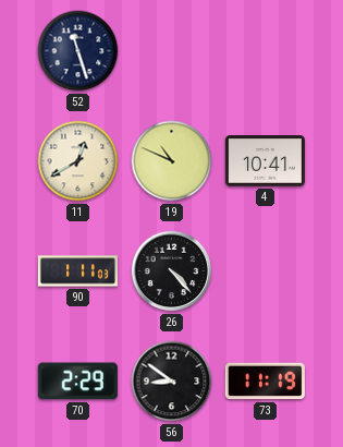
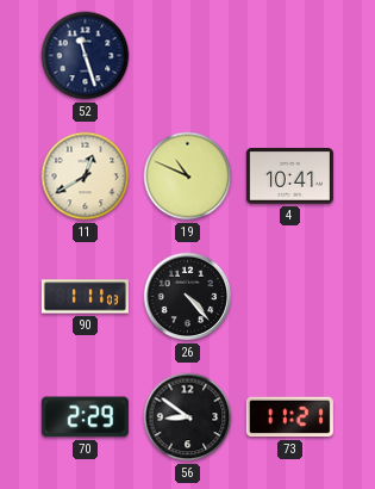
73: 11:19 -> 11:21 (289, 417)
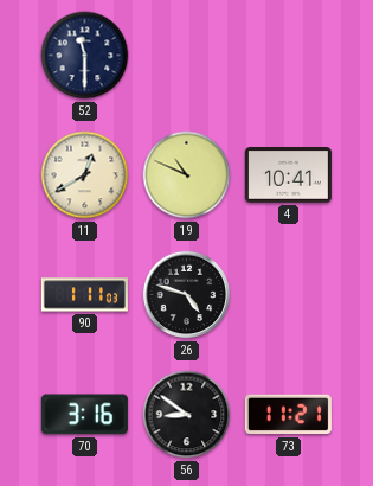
52: 11:27 -> 11:30 (85, 56)
26: 4:23 -> 4:48 (187, 295)
70: 2:29 -> 3:16 (84, 415)
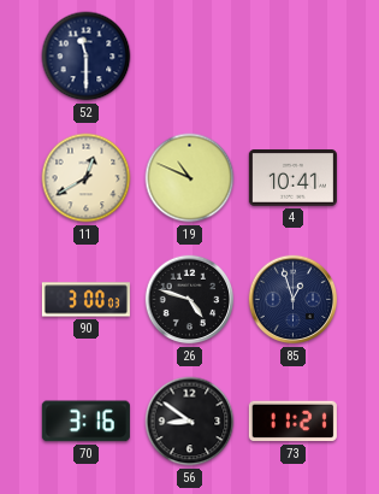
90: 1:11 -> 3:00 (85, 300)
85: none -> 12:57 (294, 300)
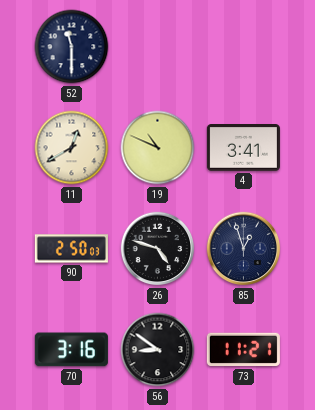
4: 10:41 -> 3:41 (243, 148)
90: 3:00 -> 2:50 (71, 249)
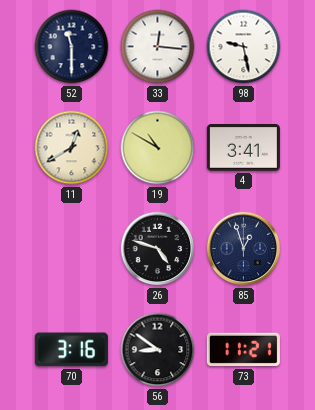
33: none -> 12:16 (158, 47)
98: none -> 9:28 (244, 47)
19: 10:49 -> 10:50 (158, 148)
90: 2:50 -> none (71, 249)
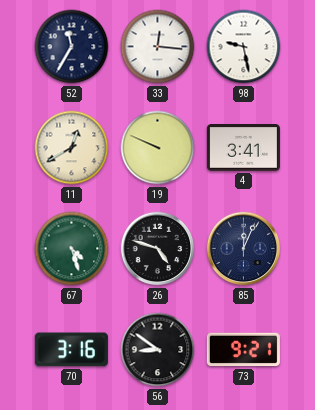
52: 11:30 -> 11:35 (72, 47)
19: 10:50 -> 9:49 (158, 148)
67: none -> 4:27 (72, 249)
85: 12:57 -> 12:04 (244, 249)
73: 11:21 -> 9:21 (243, 350)
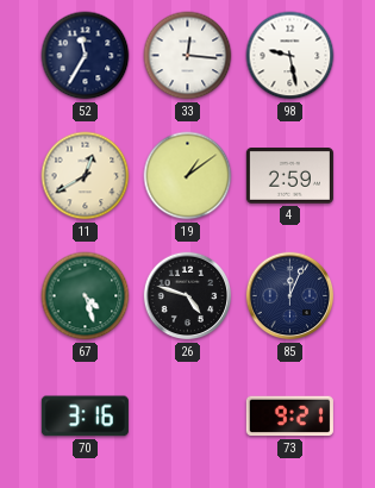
19: 9:49 -> 1:09 (188, 176)
4: 3:41 -> 2:59 (289, 176)
56: 8:51 -> none (158, 350)
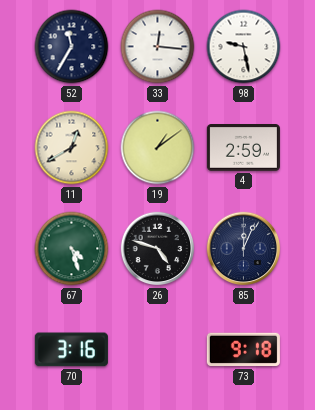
73: 9:21 -> 9:18 (243, 350)
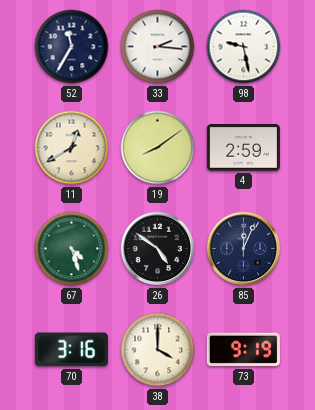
33: 12:16 -> 2:16 (158, 47)
19: 1:09 -> 8:09 (158, 148)
26: 4:48 -> 4:51 (158, 249)
38: none -> 4:00 (158, 350)
73: 9:18 -> 9:19 (243, 350)
